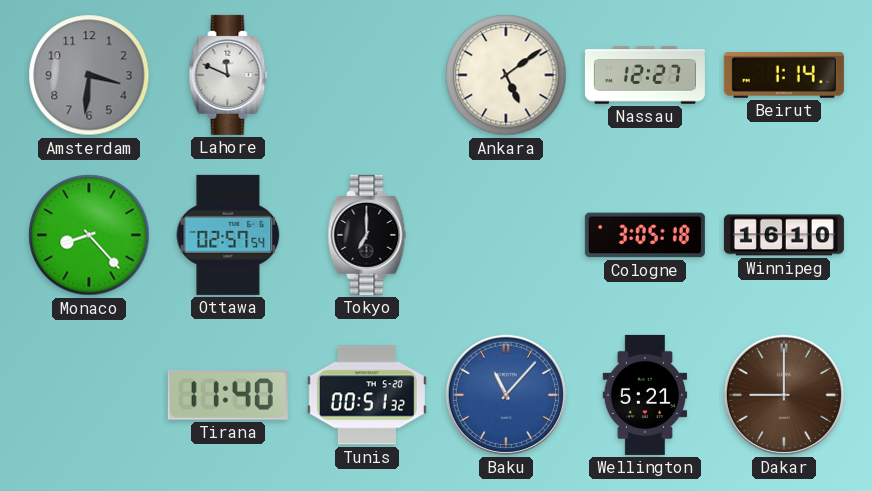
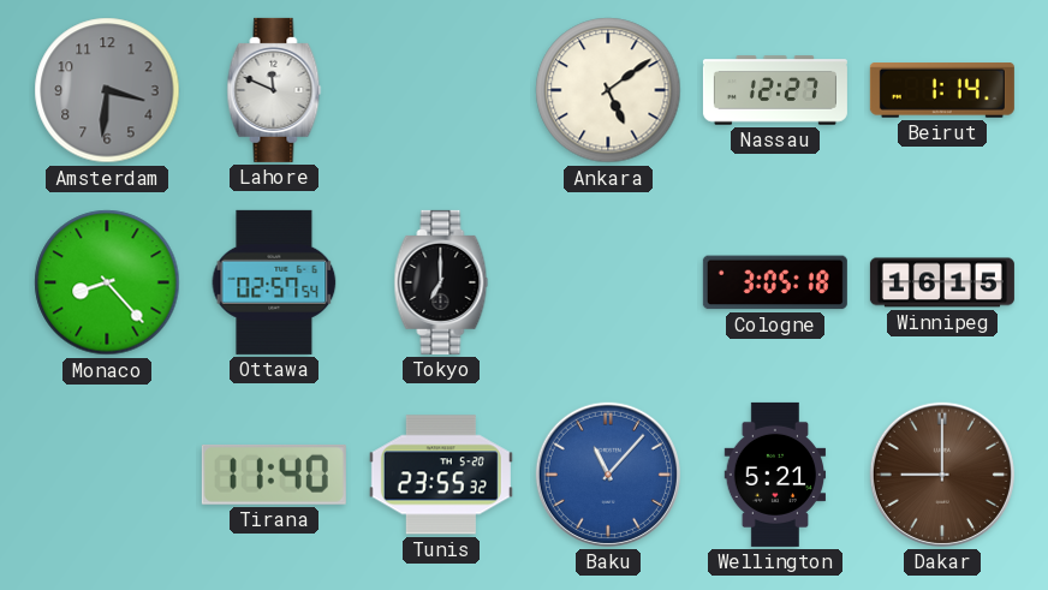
Winnipeg: 16:10 -> 16:15 (942, 282)
Tunis: 00:51 -> 23:55 (441, 475)
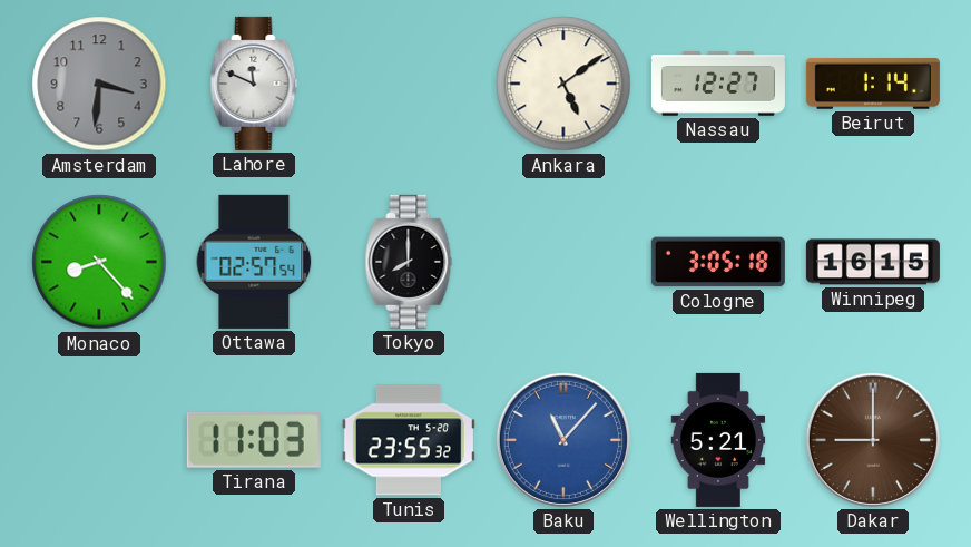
Tokyo: 7:00 -> 8:00 (409, 262)
Tirana: 11:40 -> 11:03 (254, 440)
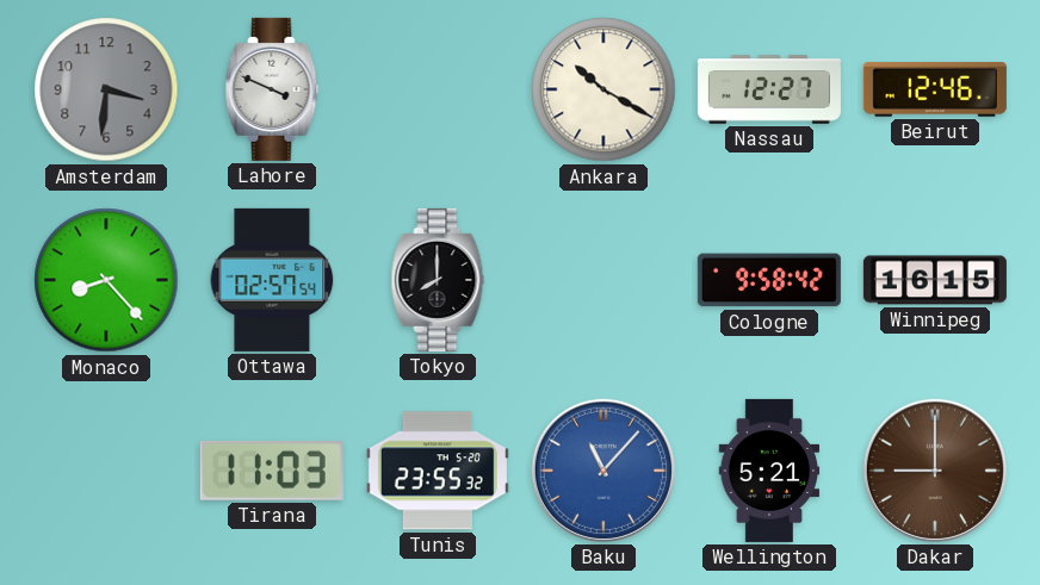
Lahore: 11:49 -> 3:49 (272, 89)
Ankara: 5:09 -> 10:20 (603, 89)
Beirut: 1:14 -> 12:46 (935, 91)
Cologne: 3:05 -> 9:58 (769, 280)
